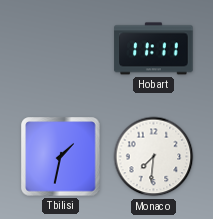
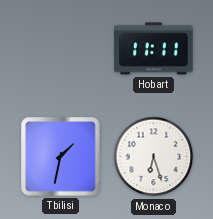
Monaco: 7:31 -> 6:27 (154, 157)
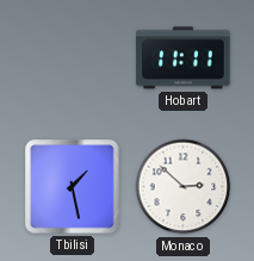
Tbilisi: 1:32 -> 1:28 (73, 187)
Monaco: 6:27 -> 2:52 (184, 187)
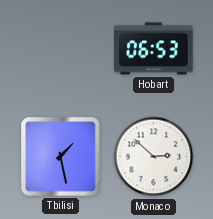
Hobart: 11:11 -> 06:53 (154, 49)
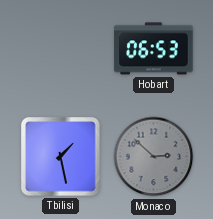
Monaco dial: white -> grey (154, 157)
